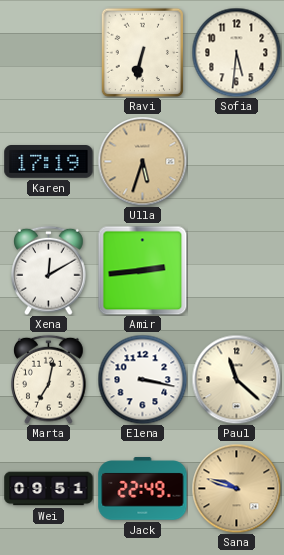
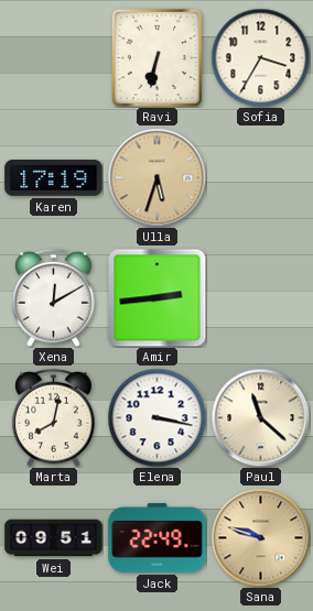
Sofia: 5:31 -> 3:35 (260, 57)
Marta: 7:02 -> 8:02 (54, 417)
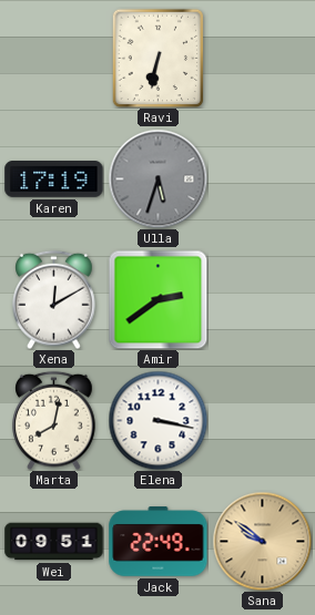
Sofia: 3:35 -> none (260, 57)
Ulla dial: champagne -> grey (157, 178)
Amir: 2:44 -> 2:39 (157, 299)
Paul: 11:22 -> none (260, 417)
Sana: 9:48 -> 9:51 (262, 541)
